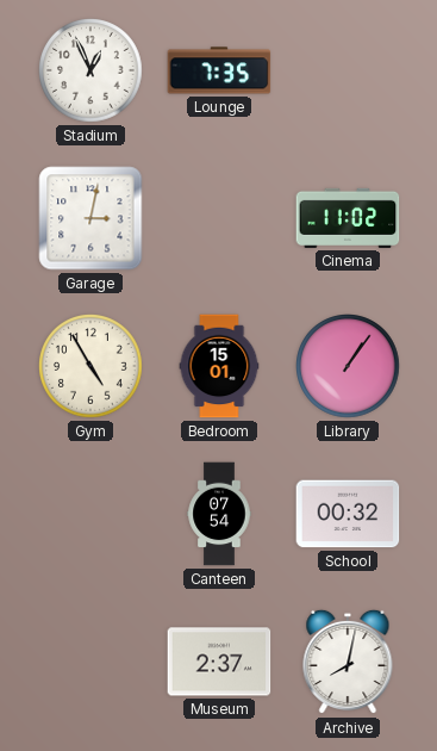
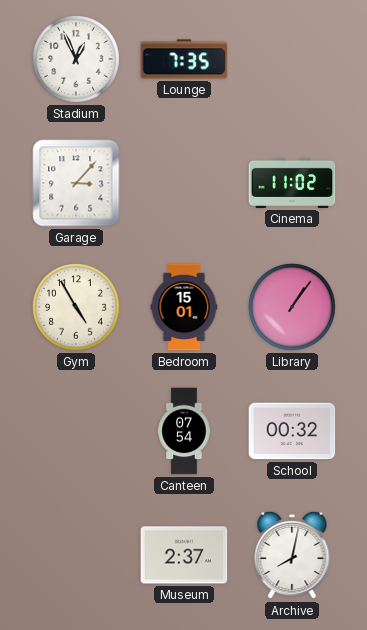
Garage: 3:02 -> 3:07 (76, 183)
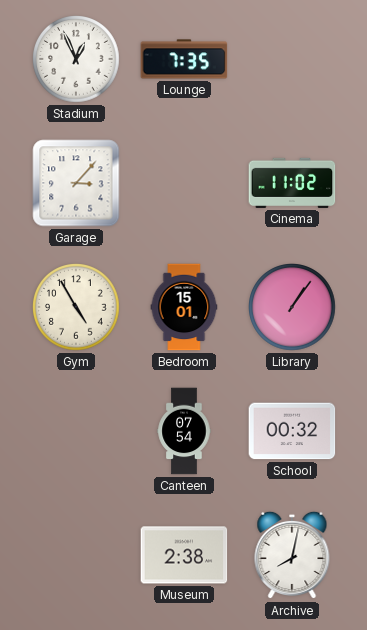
Museum: 2:37 -> 2:38 (184, 555)
